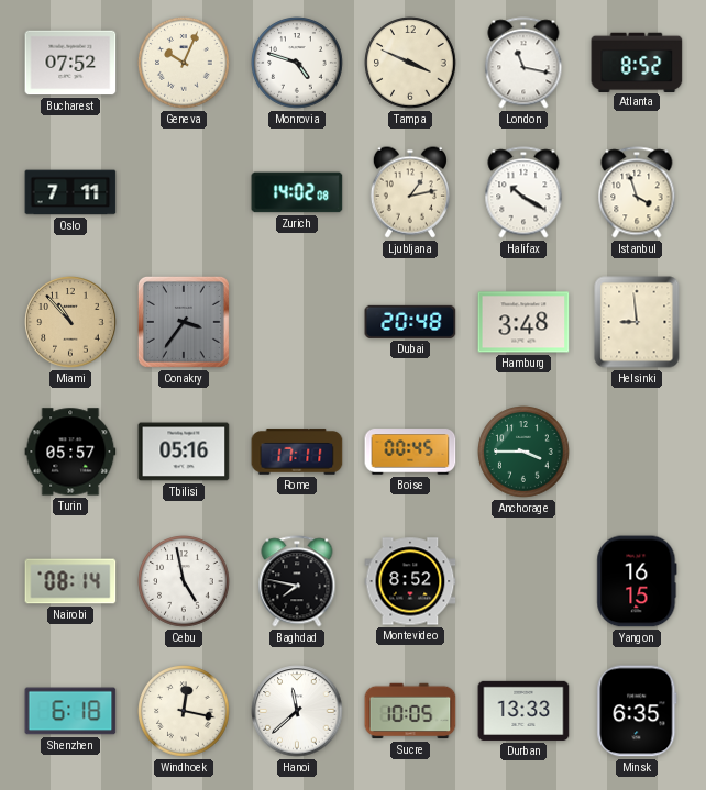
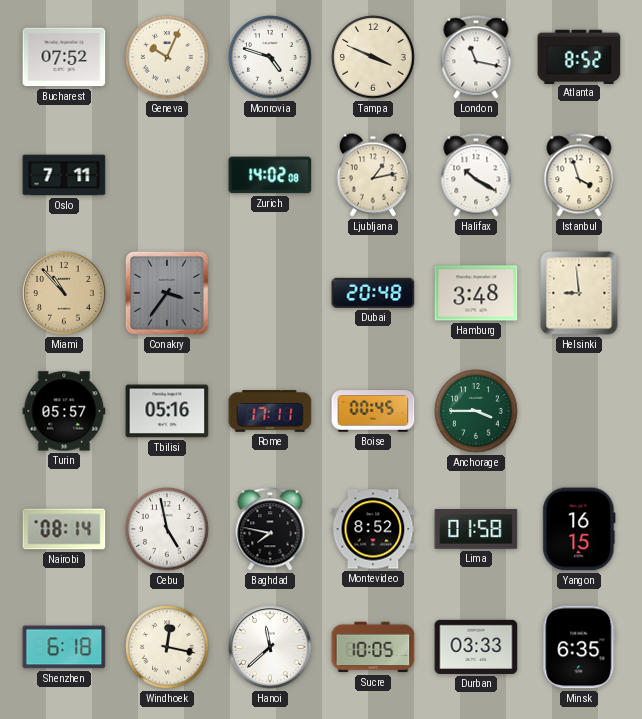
Lima: none -> 01:58 (476, 529)
Durban: 13:33 -> 03:33 (476, 647)
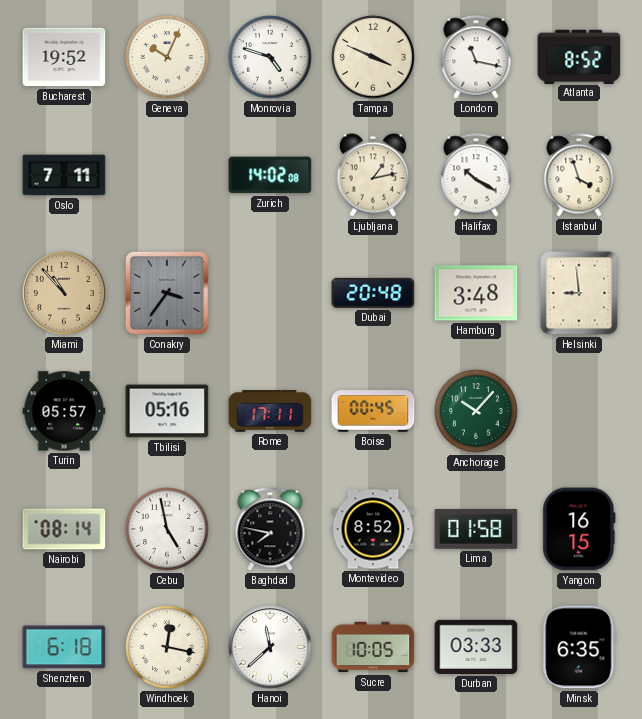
Bucharest: 07:52 -> 19:52 (64, 57)
Anchorage: 3:45 -> 10:07 (476, 411)
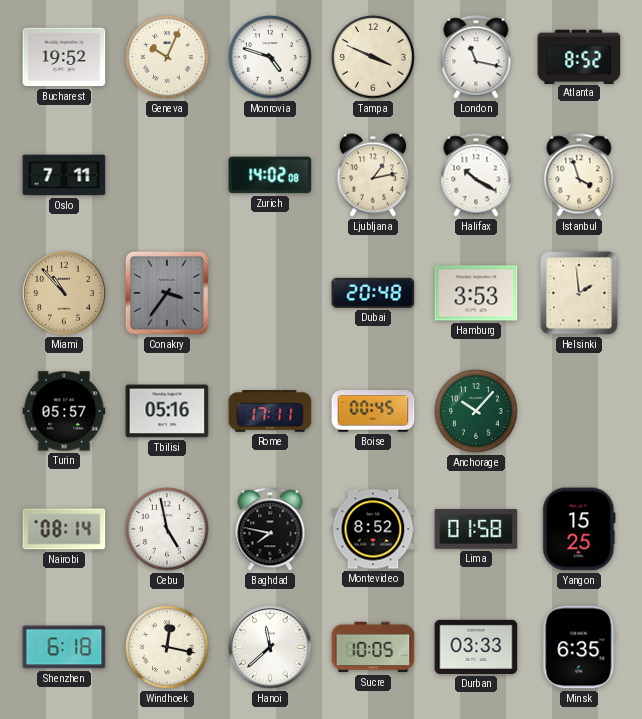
Hamburg: 3:48 -> 3:53 (476, 293)
Helsinki: 8:59 -> 1:59 (579, 293)
Yangon: 16:15 -> 15:25 (579, 529)
